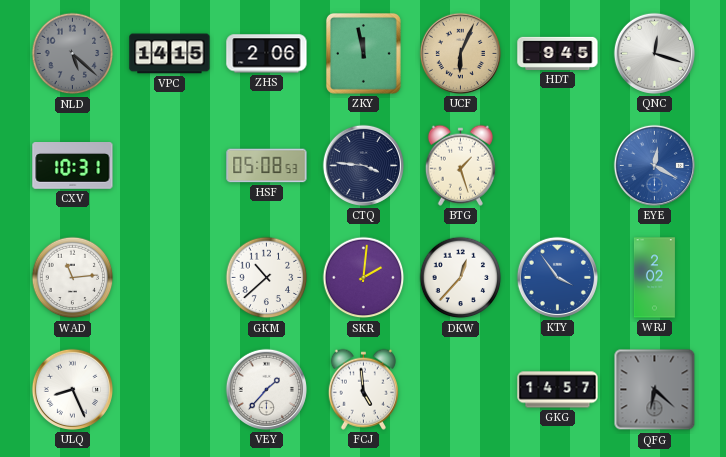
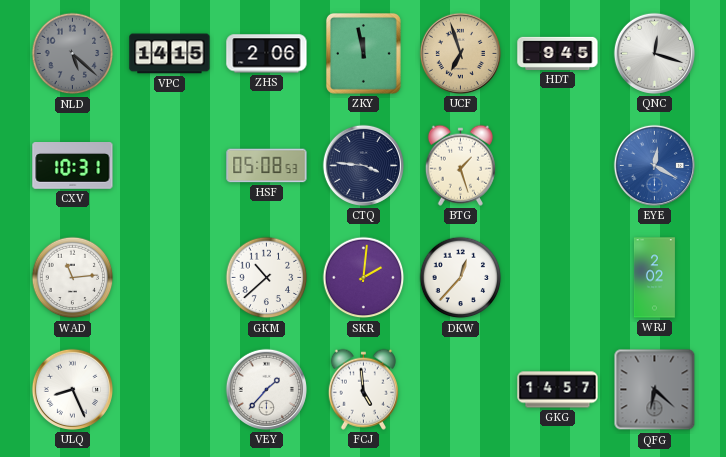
UCF: 6:04 -> 6:57 (460, 53)
KTY: 3:54 -> none (557, 277)
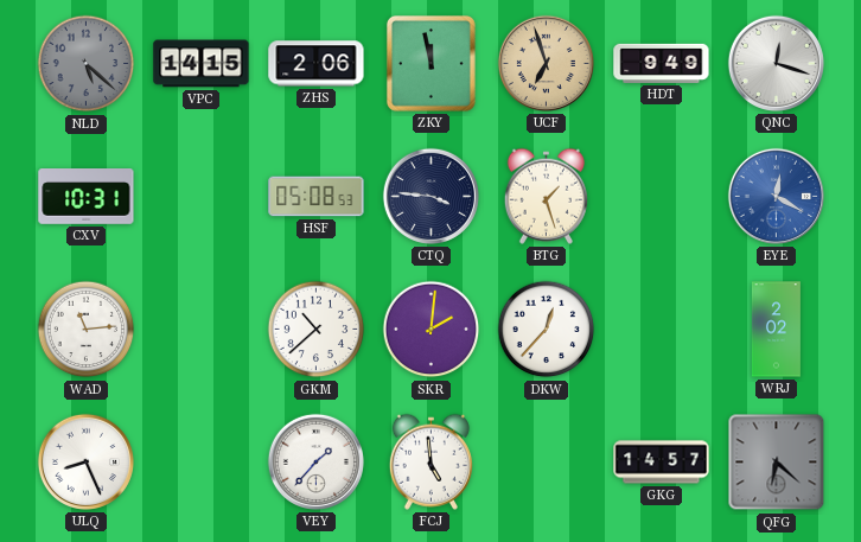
HDT: 9:45 -> 9:49 (662, 63)
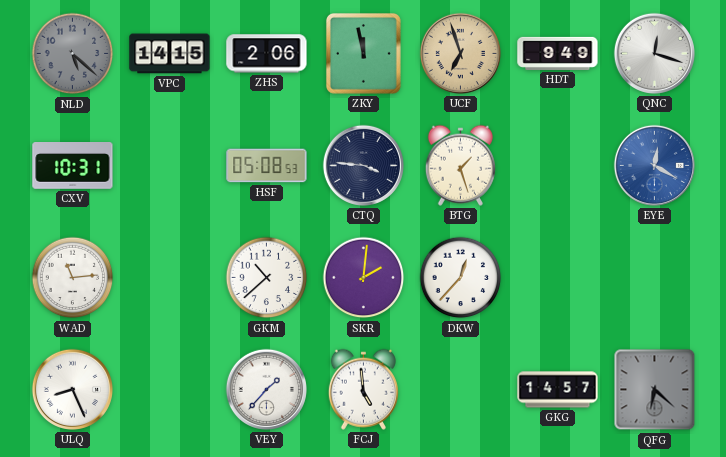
WRJ: 2:02 -> none (776, 330)
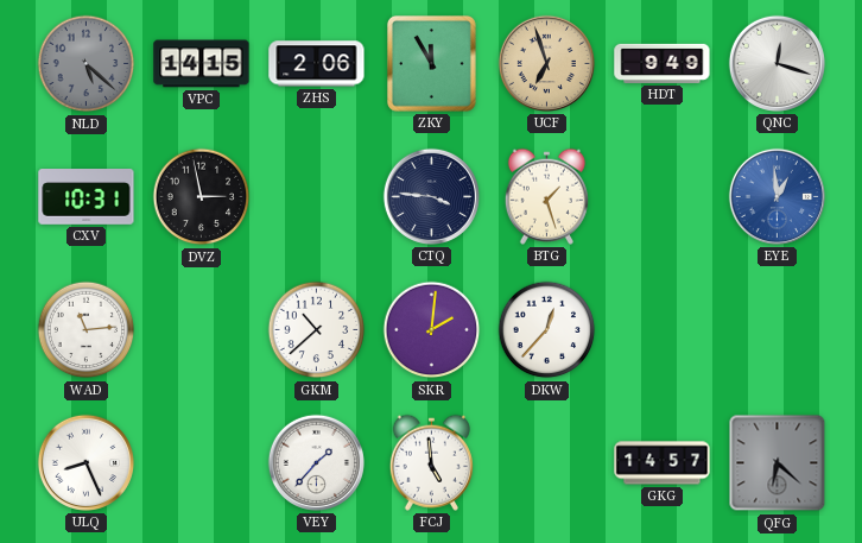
ZKY: 11:58 -> 11:55 (431, 64)
DVZ: none -> 2:58 (202, 197)
HSF: 05:08 -> none (267, 166)
EYE: 12:20 -> 12:59 (777, 196)
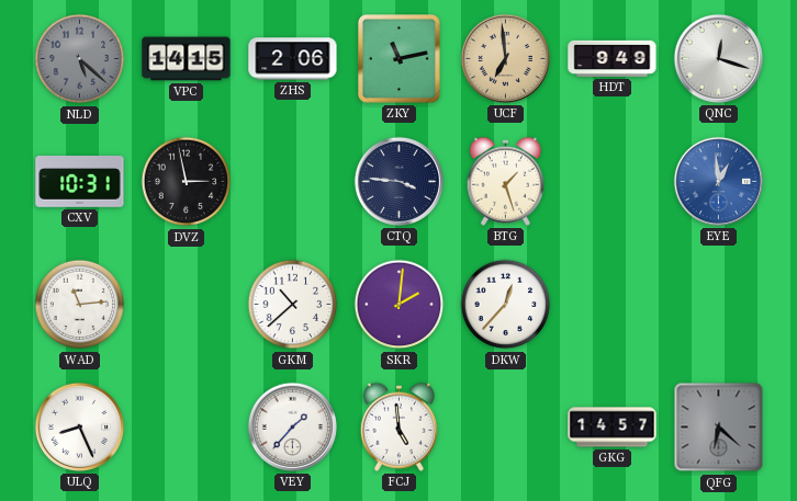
ZKY: 11:55 -> 11:13 (398, 59)
UCF: 6:57 -> 6:59 (505, 58)
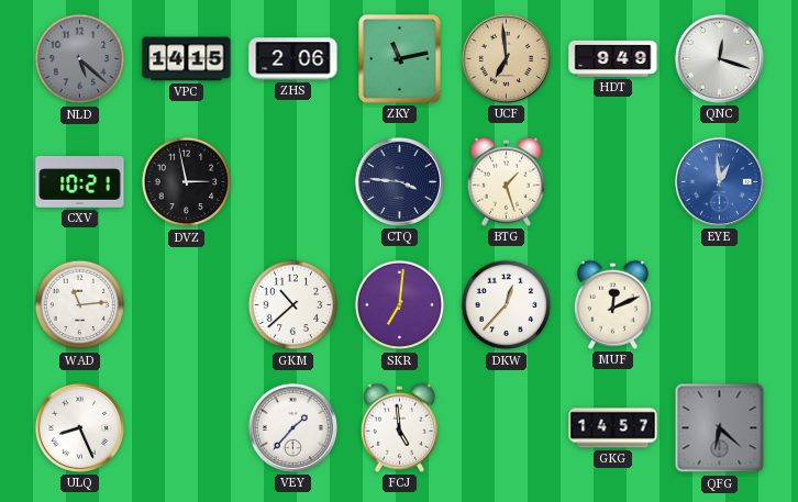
CXV: 10:31 -> 10:21 (80, 182)
SKR: 2:01 -> 7:01 (400, 305)
MUF: none -> 12:11 (612, 304)
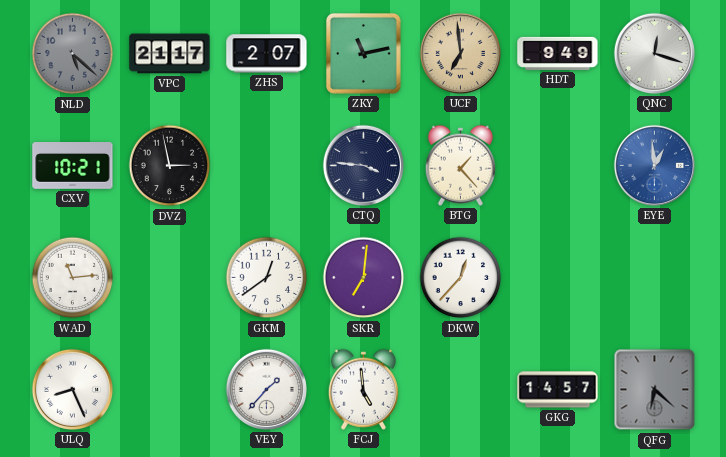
VPC: 14:15 -> 21:17 (170, 54)
ZHS: 2:06 -> 2:07 (267, 54)
BTG: 1:27 -> 1:23 (460, 165)
GKM: 10:38 -> 12:39 (267, 278)
MUF: 12:11 -> none (612, 304)
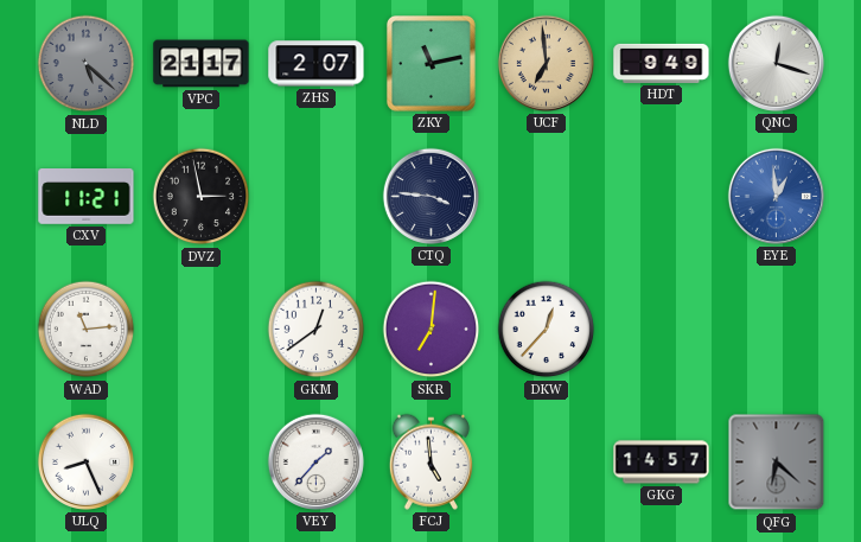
CXV: 10:21 -> 11:21 (87, 197)
BTG: 1:23 -> none (460, 165)
